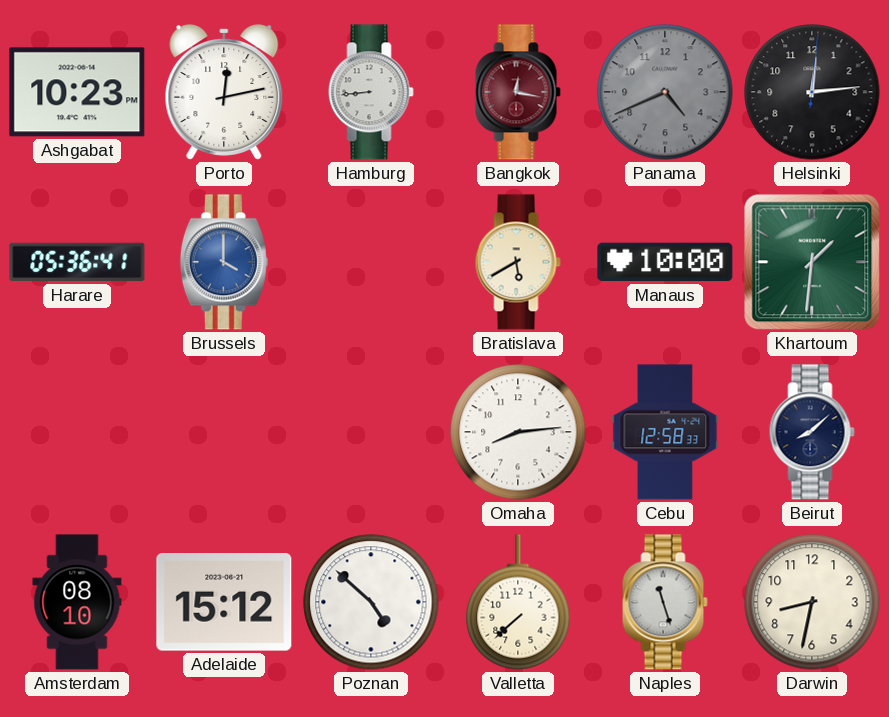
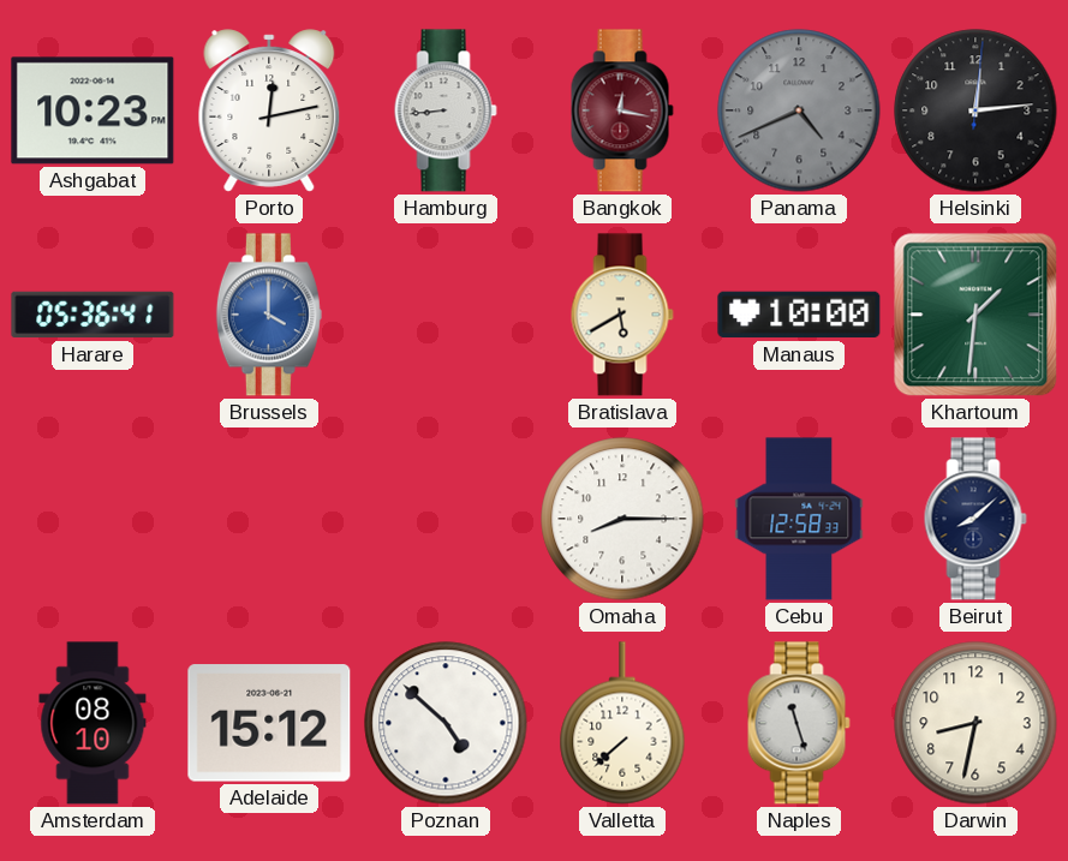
Omaha: 8:14 -> 8:15 (622, 519)
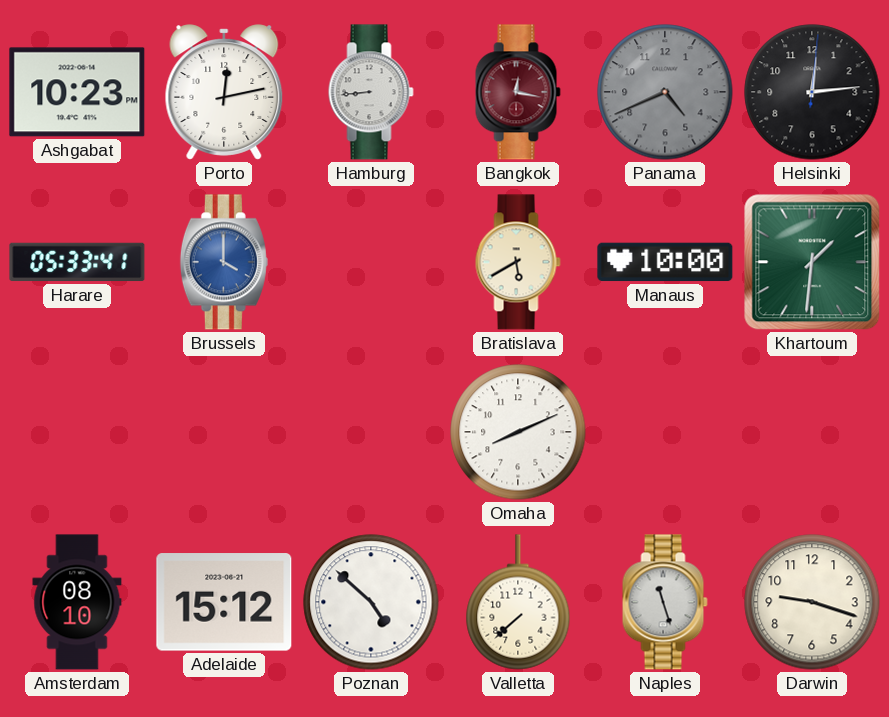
Harare: 05:36 -> 05:33 (77, 262)
Omaha: 8:15 -> 8:11 (518, 432)
Cebu: 12:58 -> none (799, 519)
Beirut: 8:08 -> none (975, 519)
Darwin: 8:32 -> 9:18 (812, 602)
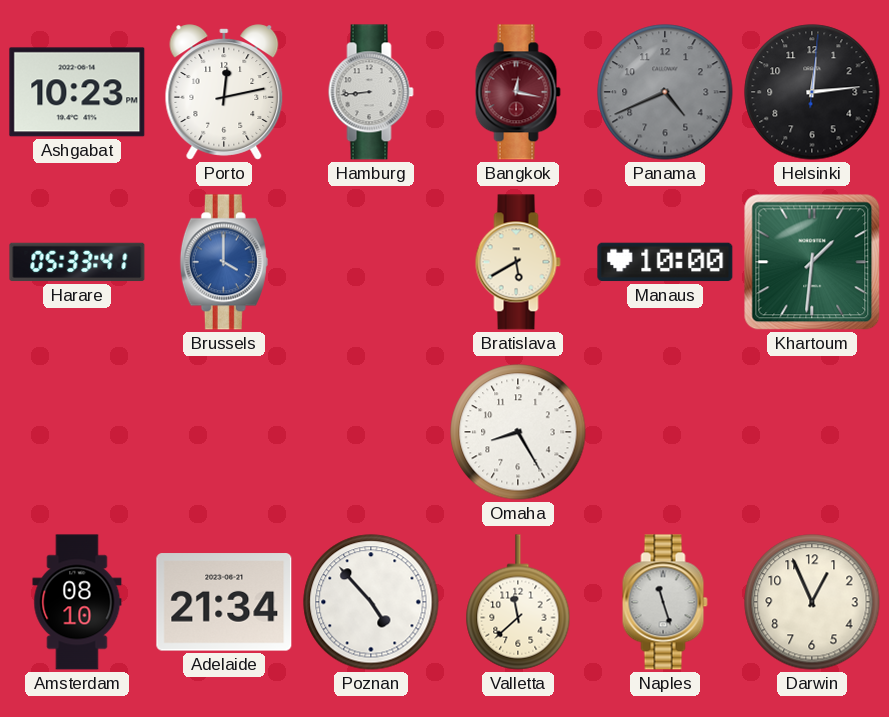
Omaha: 8:11 -> 8:25 (518, 432)
Adelaide: 15:12 -> 21:34 (224, 602)
Poznan: 4:52 -> 4:53 (371, 602)
Valletta: 7:38 -> 11:38 (518, 602)
Darwin: 9:18 -> 12:56 (812, 602)
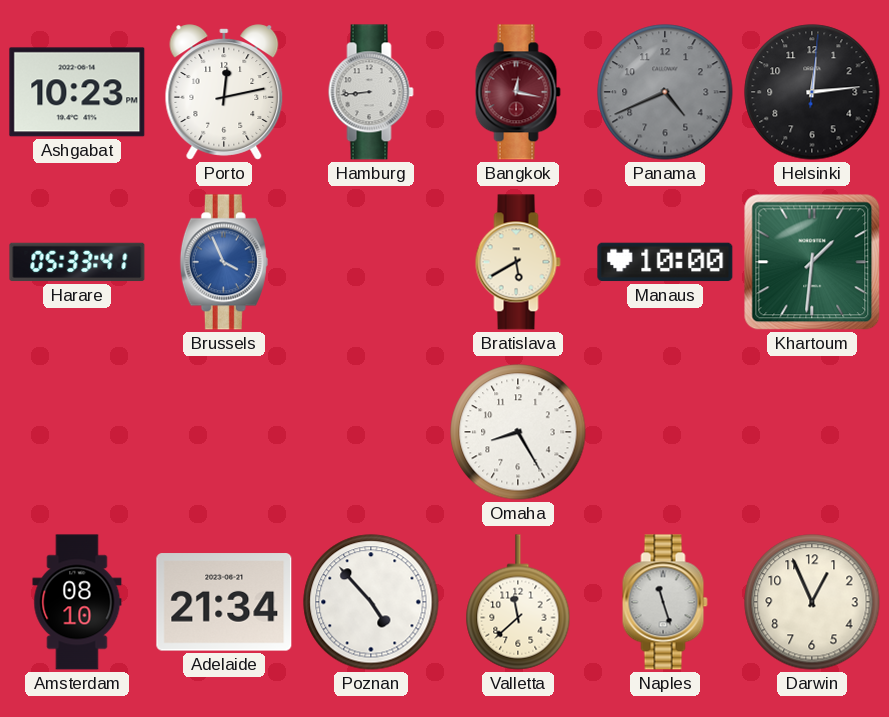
Brussels: 4:00 -> 3:56 (224, 262)
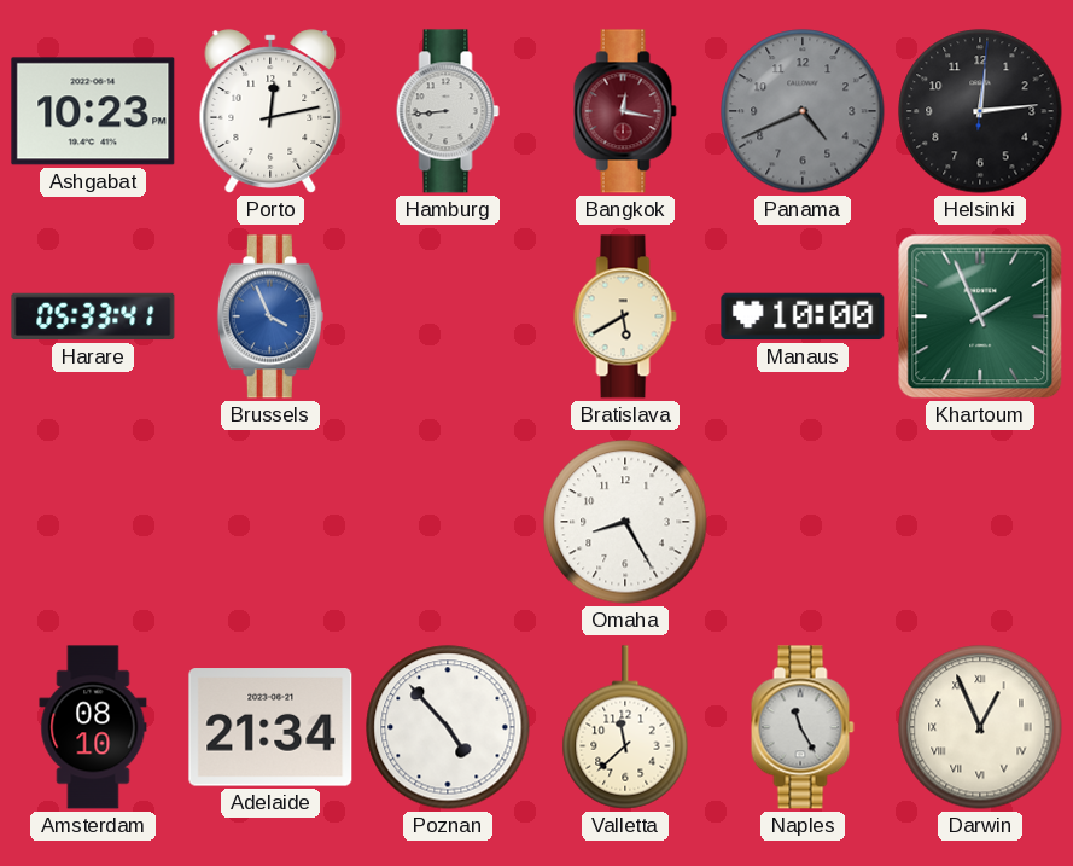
Khartoum: 1:31 -> 1:56 (980, 316)
Naples: 11:27 -> 11:25 (803, 727)
Darwin numerals: Arabic -> Roman (980, 727)
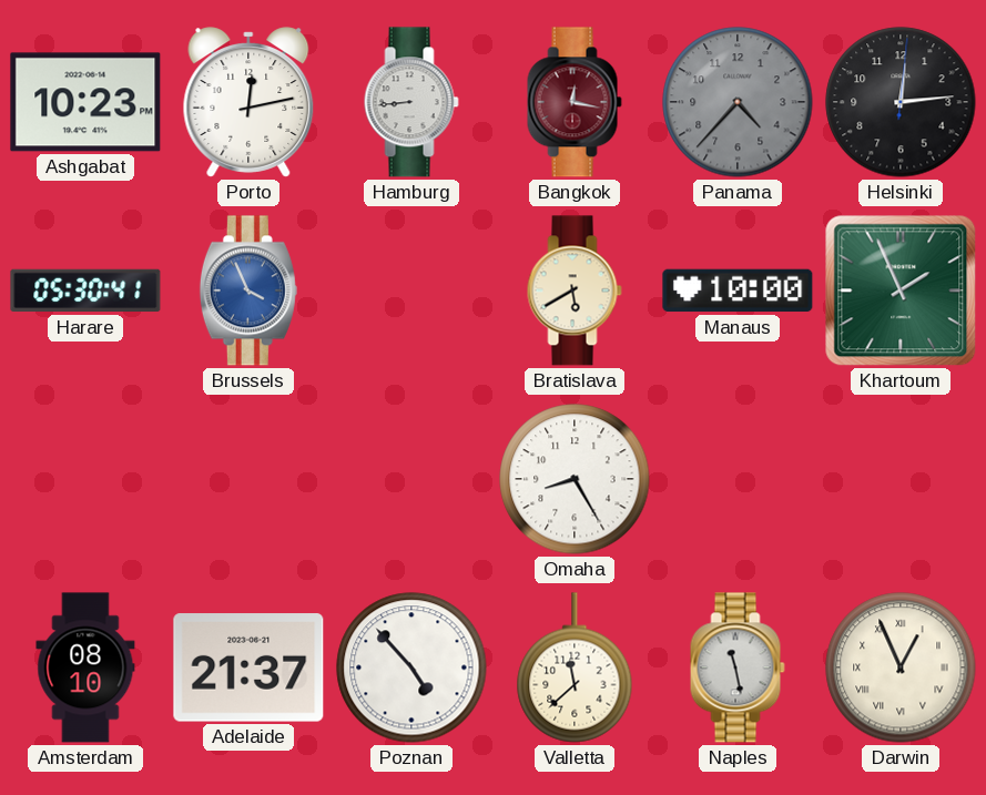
Panama: 4:41 -> 4:37 (738, 102)
Harare: 05:33 -> 05:30 (85, 291)
Adelaide: 21:34 -> 21:37 (248, 667)
Naples: 11:25 -> 11:28 (738, 667)
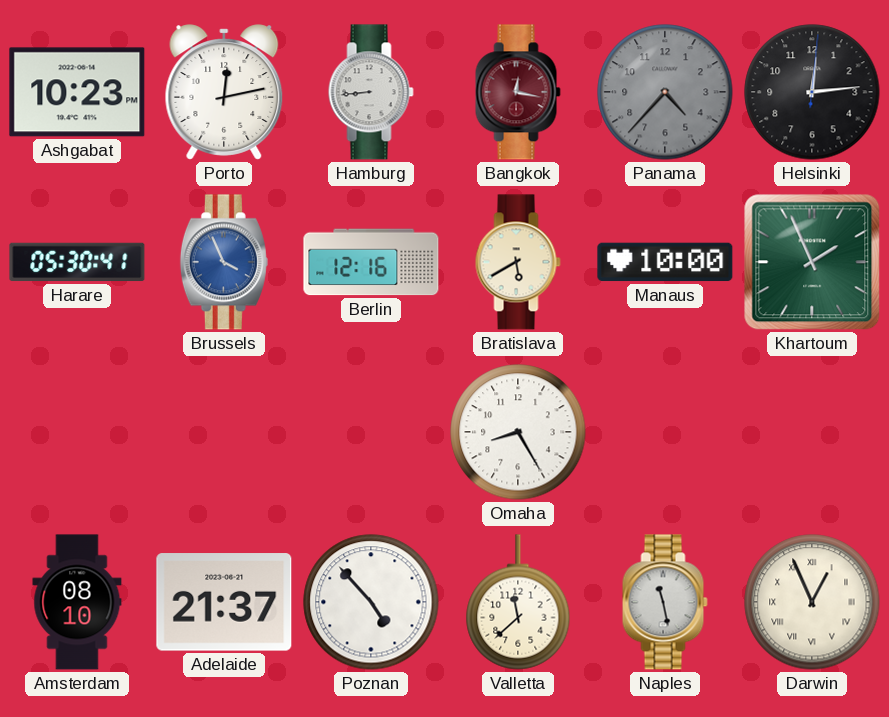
Berlin: none -> 12:16 (371, 262)
